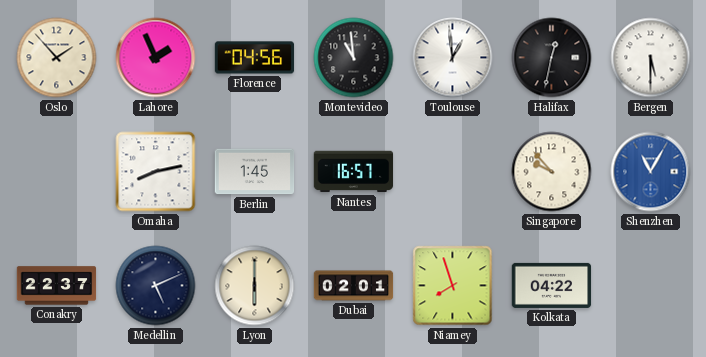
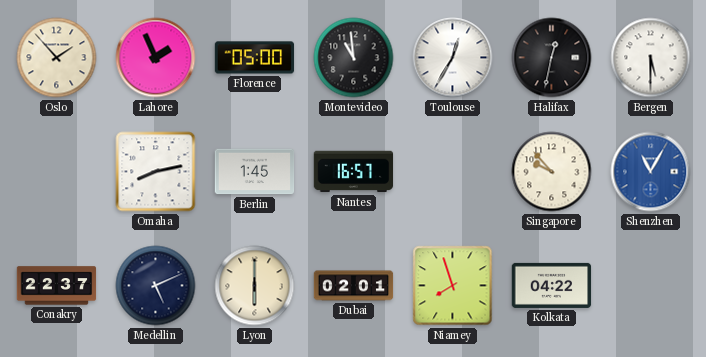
Florence: 04:56 -> 05:00 (255, 58)
Toulouse: 12:59 -> 12:35 (453, 58)
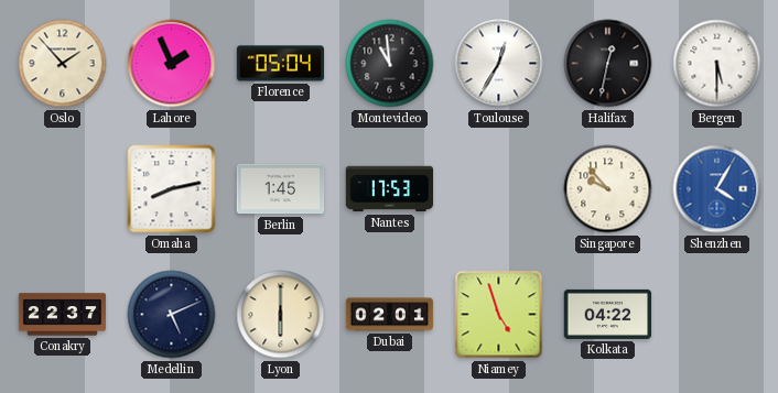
Florence: 05:00 -> 05:04 (281, 64)
Nantes: 16:57 -> 17:53 (390, 189)
Shenzhen: 11:05 -> 4:05 (717, 189)
Niamey: 7:57 -> 4:57 (499, 315)
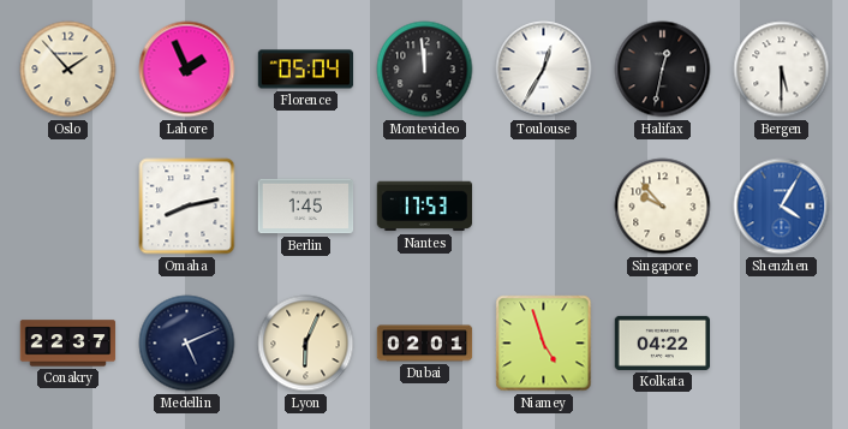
Montevideo: 10:59 -> 11:59 (425, 70)
Lyon: 6:00 -> 6:04 (306, 344)
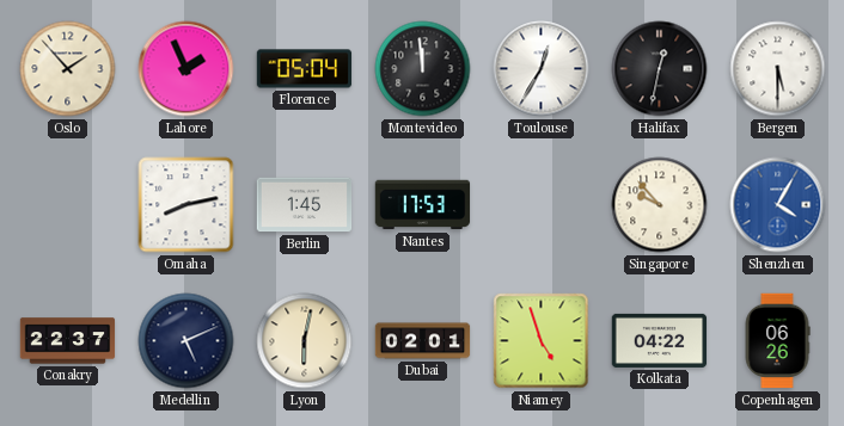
Lyon: 6:04 -> 6:02 (305, 341)
Copenhagen: none -> 06:26 (777, 341)
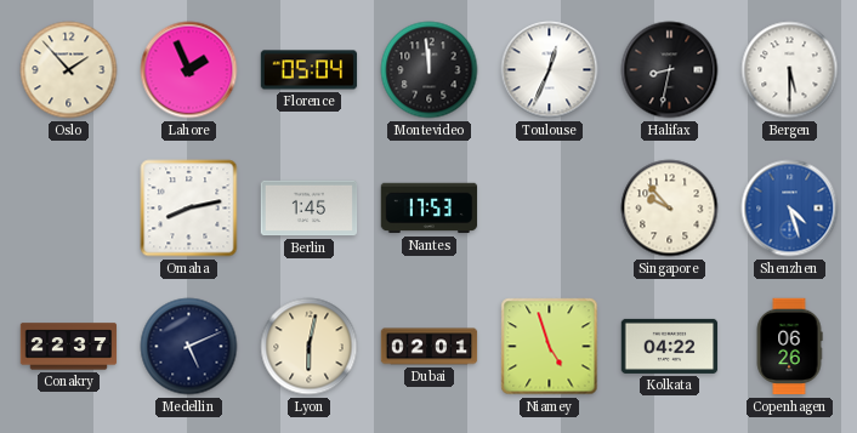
Toulouse: 12:35 -> 12:34 (550, 70)
Halifax: 12:32 -> 8:32 (670, 70)
Shenzhen: 4:05 -> 4:27 (790, 209)
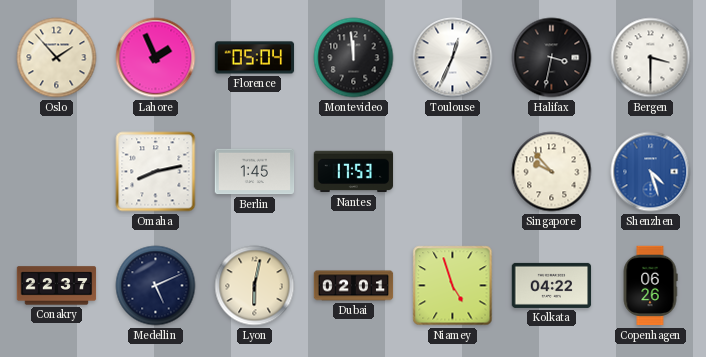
Halifax: 8:32 -> 3:32 (552, 58)
Bergen: 5:30 -> 3:30 (651, 58)
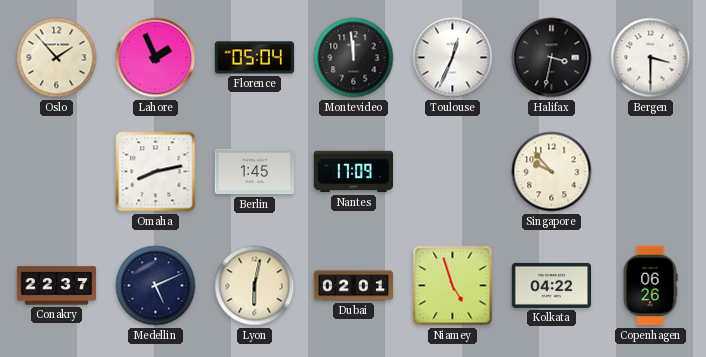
Nantes: 17:53 -> 17:09 (354, 172)
Shenzhen: 4:27 -> none (651, 172)
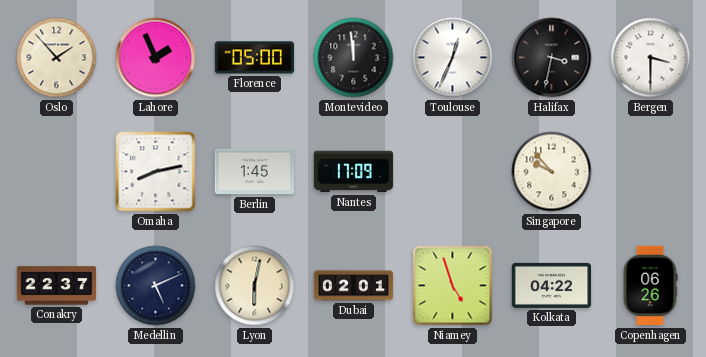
Florence: 05:04 -> 05:00 (255, 58)
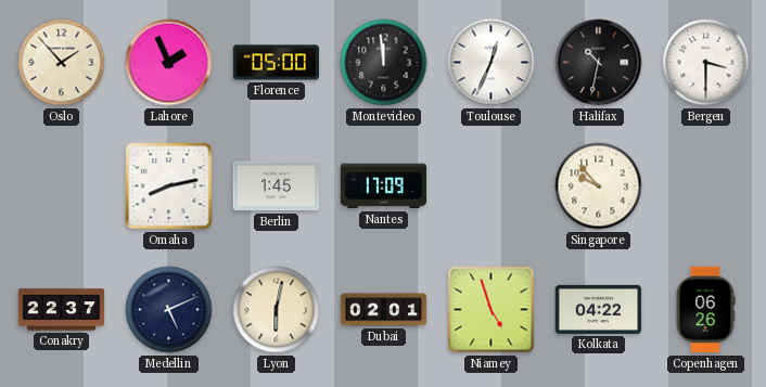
Halifax: 3:32 -> 10:32 (599, 63)
